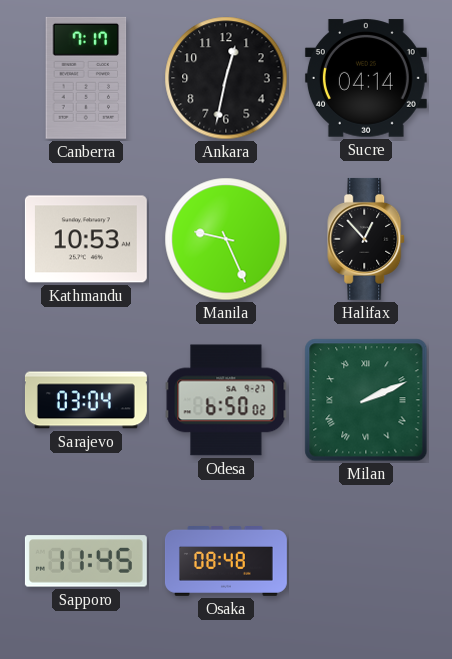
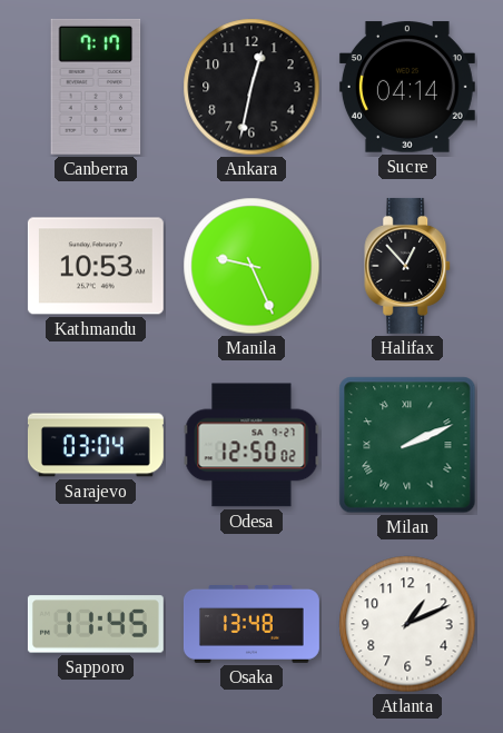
Odesa: 6:50 -> 12:50 (251, 445)
Osaka: 08:48 -> 13:48 (251, 625)
Atlanta: none -> 1:11 (407, 624)
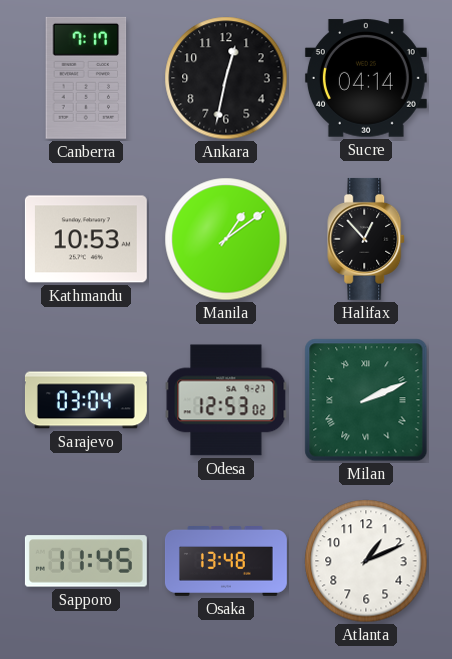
Manila: 9:26 -> 1:09 (226, 239)
Odesa: 12:50 -> 12:53 (226, 400)
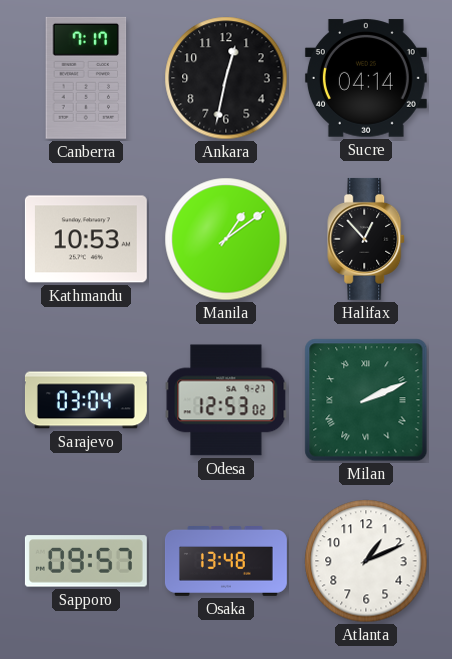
Sapporo: 11:45 -> 09:57 (86, 561)
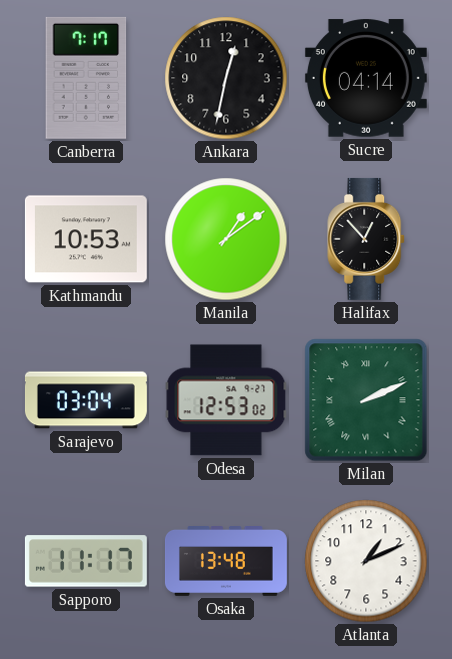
Sapporo: 09:57 -> 11:17 (86, 561)
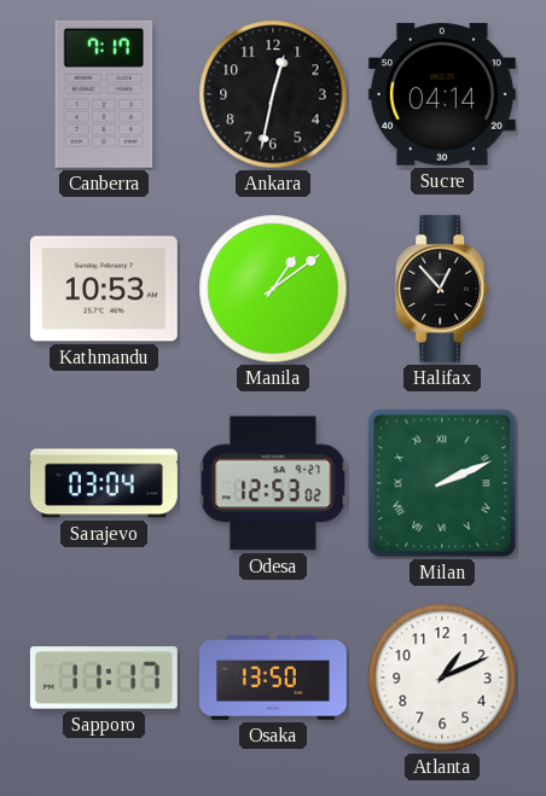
Osaka: 13:48 -> 13:50 (273, 679)
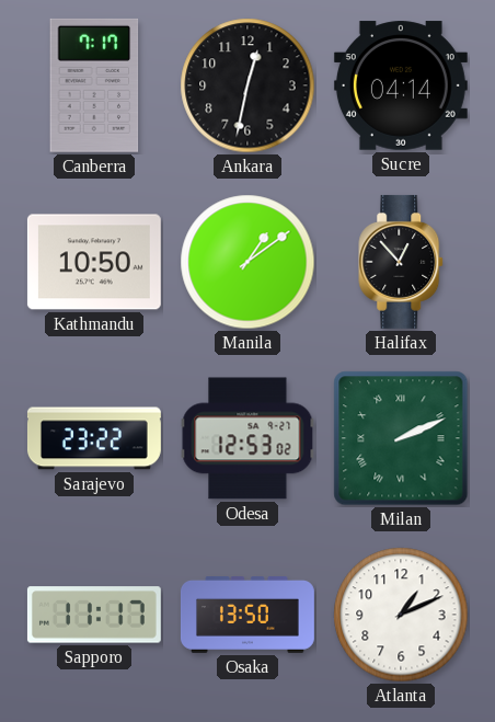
Kathmandu: 10:53 -> 10:50 (94, 262)
Sarajevo: 03:04 -> 23:22 (94, 438)
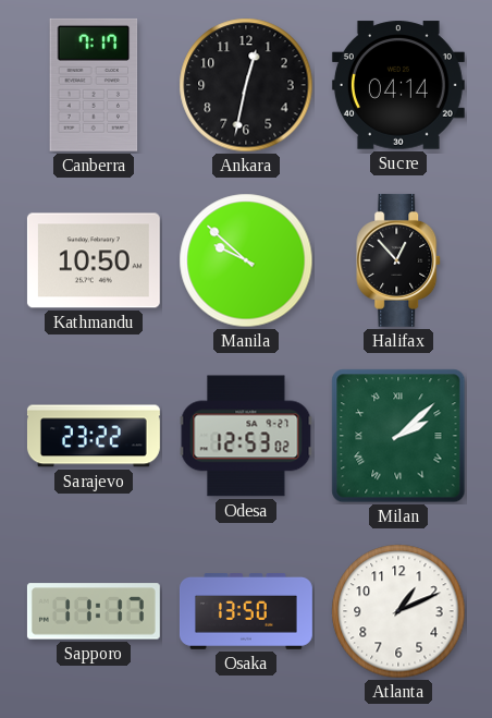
Manila: 1:09 -> 9:52 (246, 260)
Milan: 2:11 -> 2:08 (398, 436)
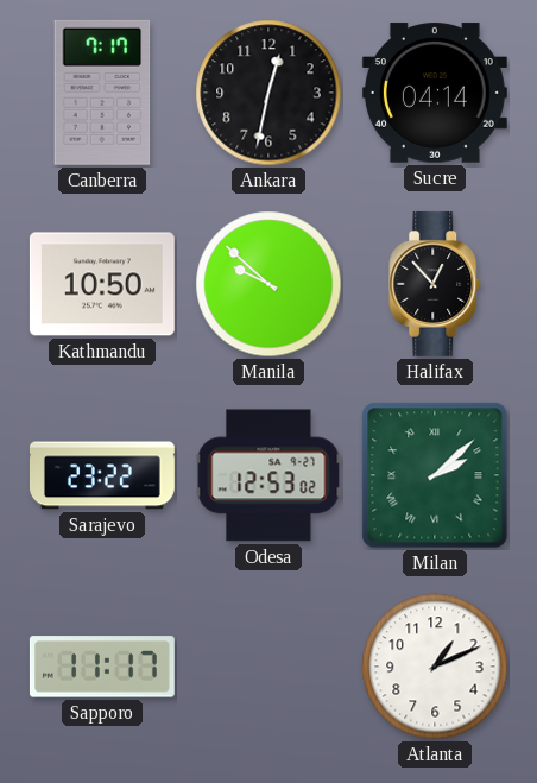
Osaka: 13:50 -> none (246, 612)
